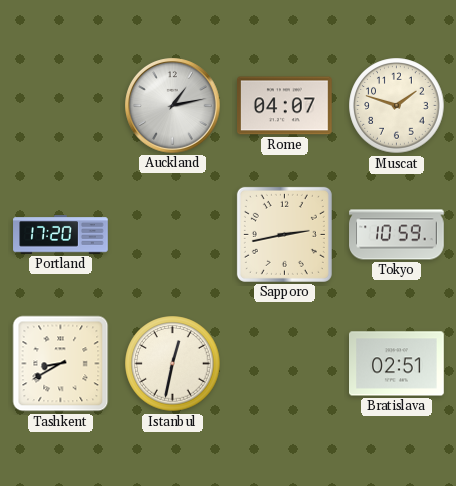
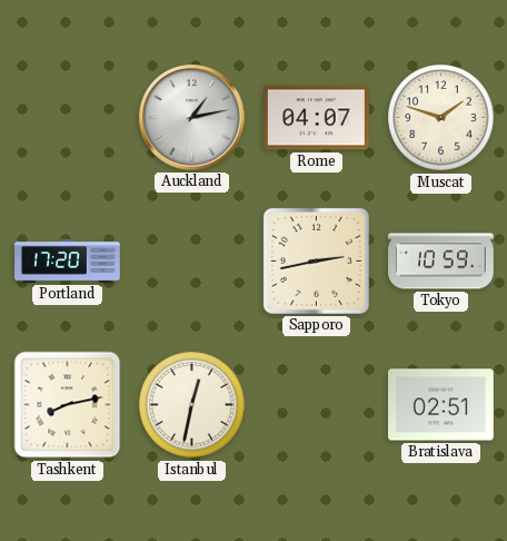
Tashkent: 8:40 -> 8:13 (68, 405)
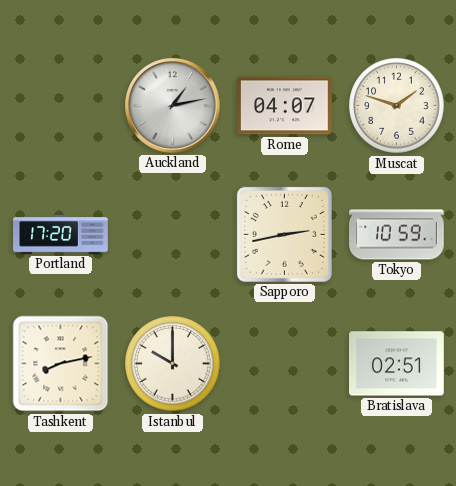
Istanbul: 12:32 -> 10:00 (173, 364)
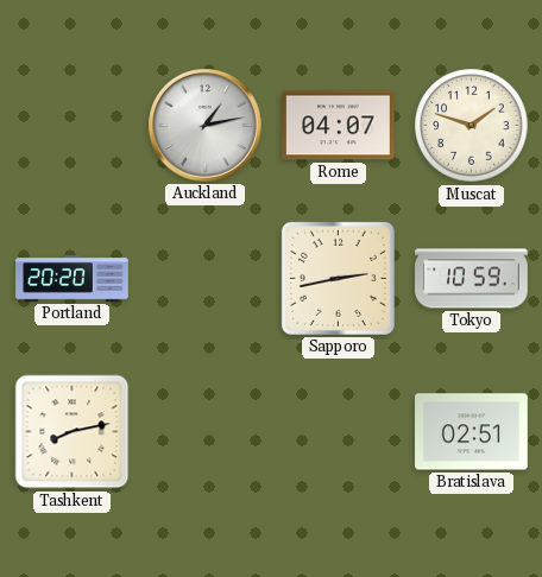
Portland: 17:20 -> 20:20 (73, 279)
Istanbul: 10:00 -> none (173, 364)
